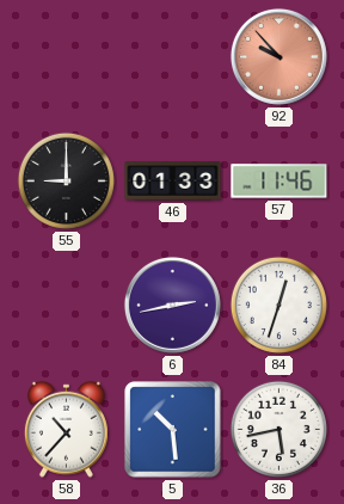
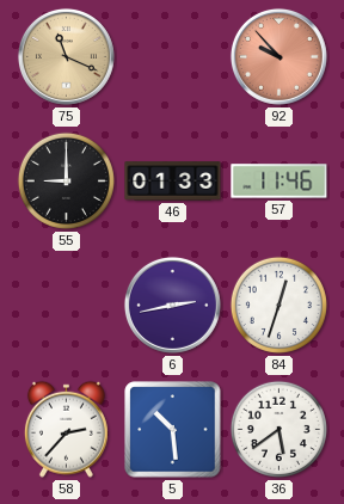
75: none -> 11:19 (66, 56)
58: 10:37 -> 2:37 (66, 429)
36: 5:43 -> 5:39 (278, 429)
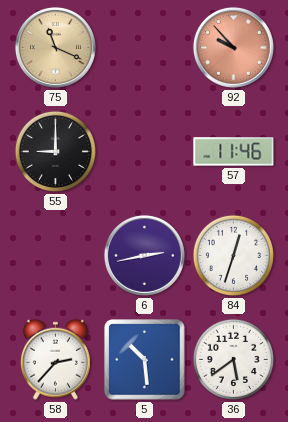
46: 01:33 -> none (173, 182)
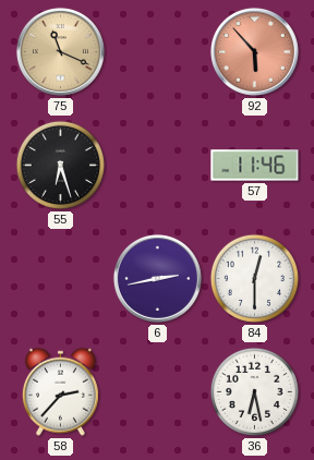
92: 9:53 -> 5:53 (254, 51)
55: 9:00 -> 6:27 (60, 165)
84: 12:33 -> 12:30 (254, 278)
5: 10:29 -> none (145, 360)
36: 5:39 -> 6:28 (254, 391)
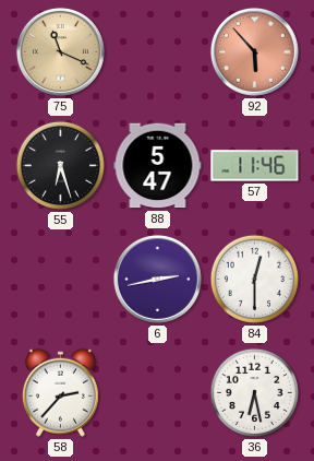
88: none -> 5:47 (158, 166)
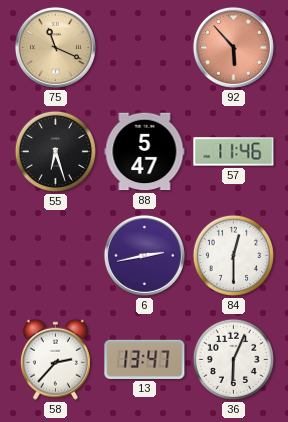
13: none -> 13:47 (145, 359)
36: 6:28 -> 6:04 (233, 359)
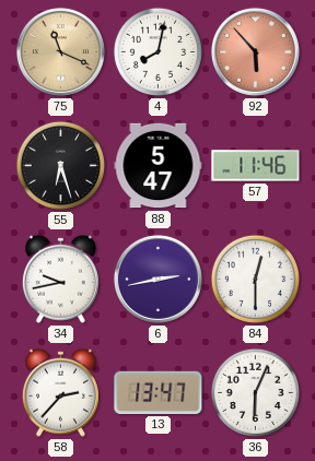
4: none -> 8:02 (157, 51)
34: none -> 9:43 (60, 279)
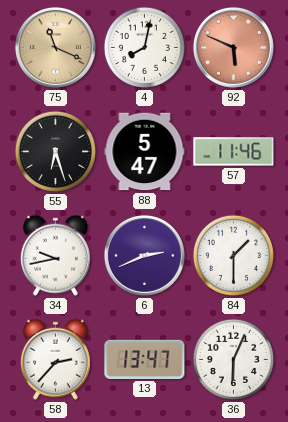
92: 5:53 -> 5:49 (233, 47)
6: 2:43 -> 2:41 (144, 255)
84: 12:30 -> 1:30 (233, 255)
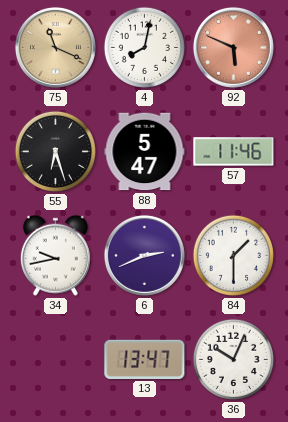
58: 2:37 -> none (55, 359)
36: 6:04 -> 10:04 (233, 359)
